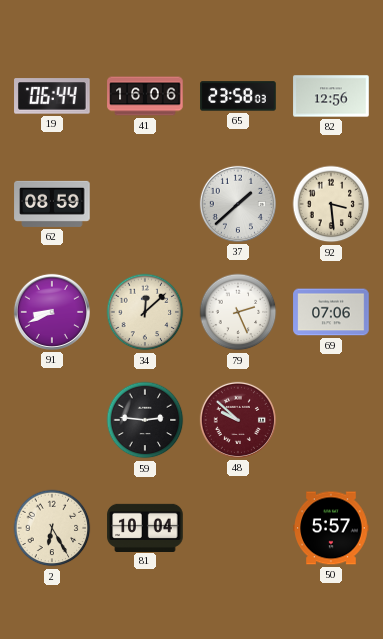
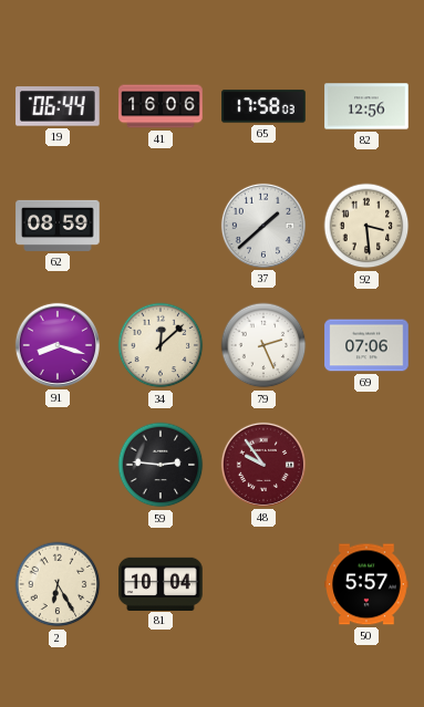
65: 23:58 -> 17:58 (263, 106)
91: 8:41 -> 8:18 (58, 345)
48: 9:52 -> 9:54 (263, 465)
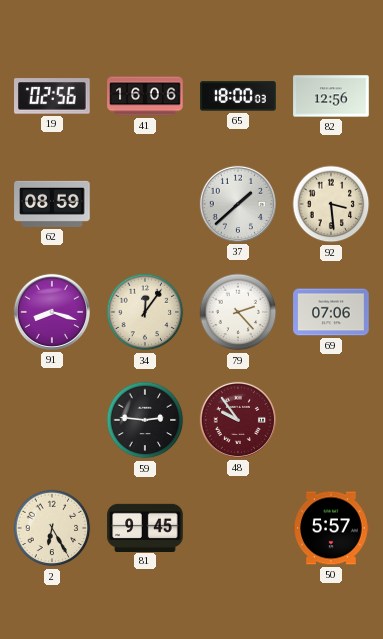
19: 06:44 -> 02:56 (52, 96)
65: 17:58 -> 18:00 (238, 96)
34: 12:08 -> 12:06 (145, 312)
79: 2:26 -> 2:23 (238, 312)
81: 10:04 -> 9:45 (145, 527)
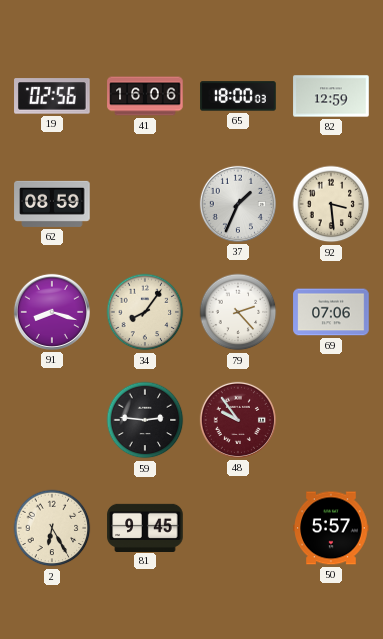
82: 12:56 -> 12:59 (331, 96)
37: 1:38 -> 1:34 (238, 204)
34: 12:06 -> 8:06 (145, 312)
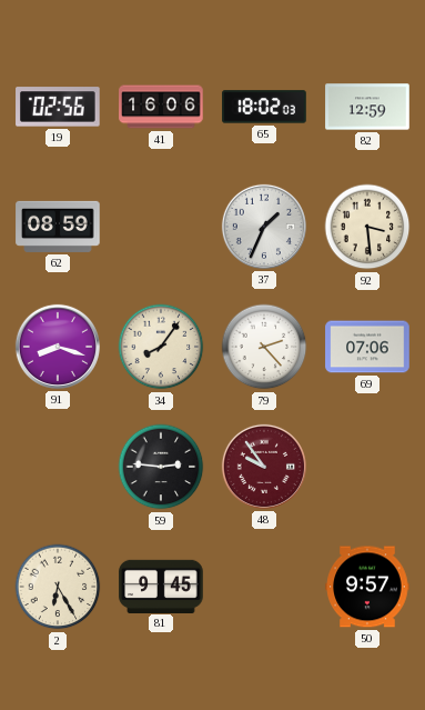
65: 18:00 -> 18:02 (264, 107)
50: 5:57 -> 9:57 (367, 587)
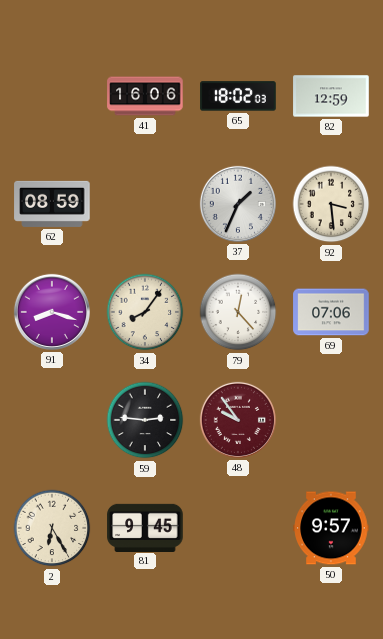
19: 02:56 -> none (58, 107)
79: 2:23 -> 12:23 (238, 312)
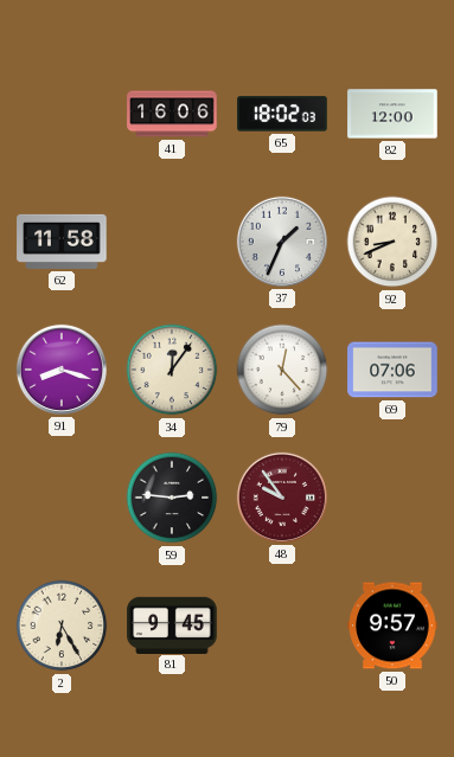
82: 12:59 -> 12:00 (392, 114)
62: 08:59 -> 11:58 (62, 242)
92: 3:29 -> 8:41 (392, 242)
34: 8:06 -> 12:06 (172, 370)
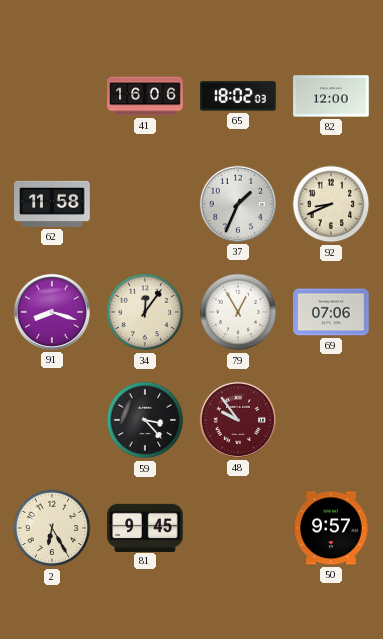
79: 12:23 -> 12:55 (238, 312)
59: 2:46 -> 3:23 (145, 420)
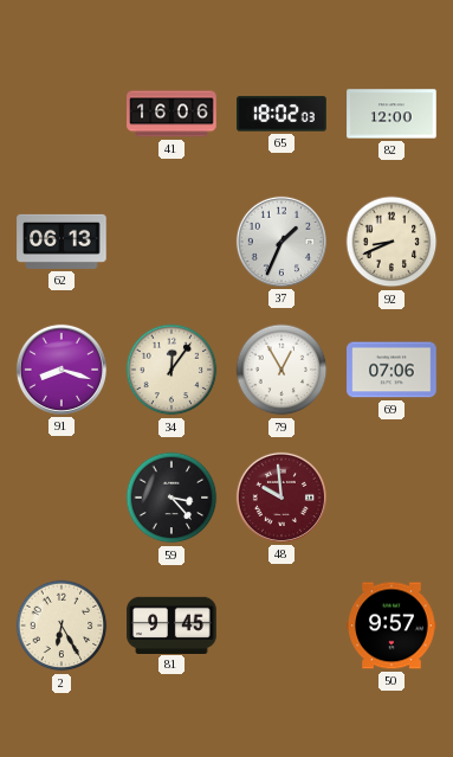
62: 11:58 -> 06:13 (62, 242)
48: 9:54 -> 9:59 (281, 498)
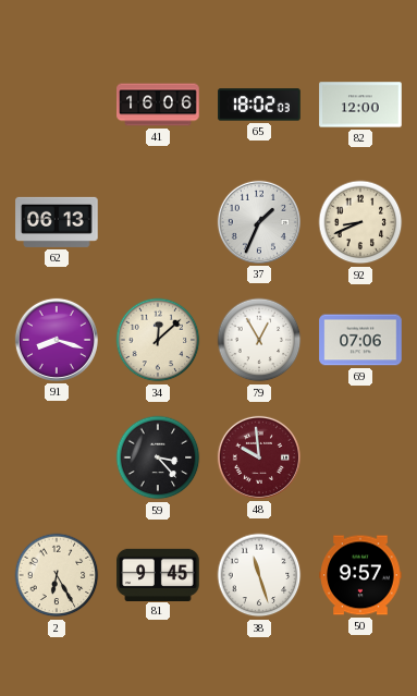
34: 12:06 -> 12:08 (158, 340)
38: none -> 11:27 (259, 575)
